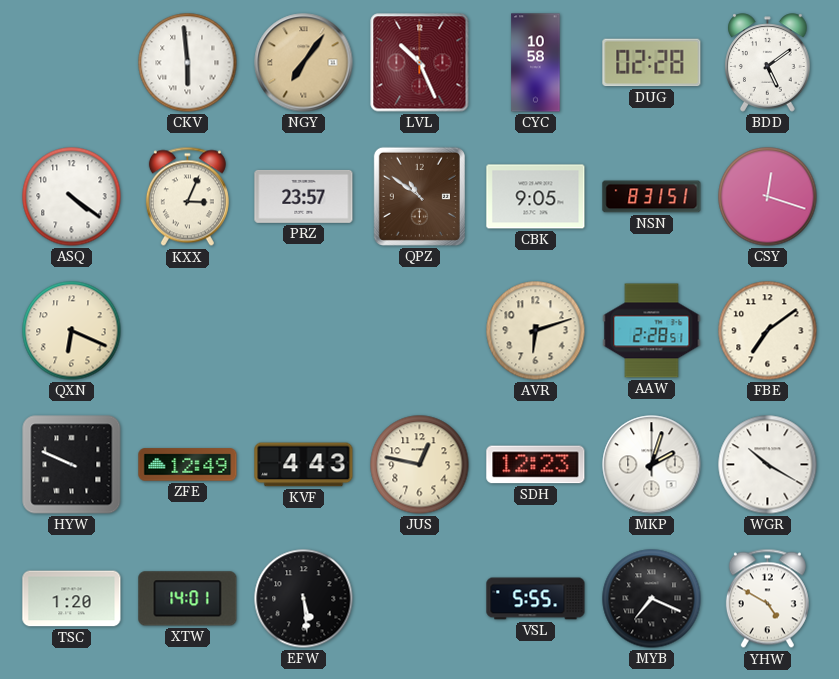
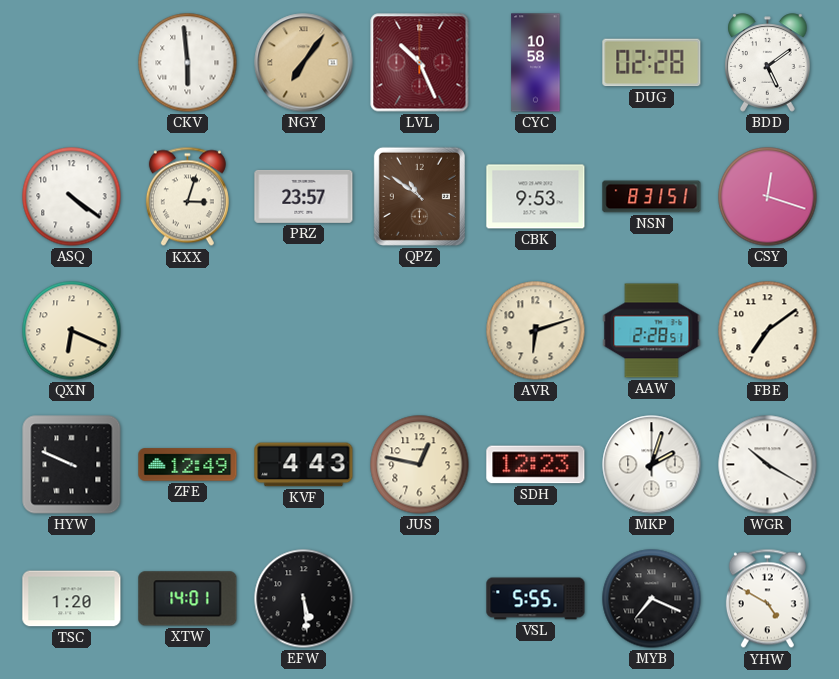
KXX: 3:04 -> 3:03 (187, 197)
CBK: 9:05 -> 9:53 (536, 197)
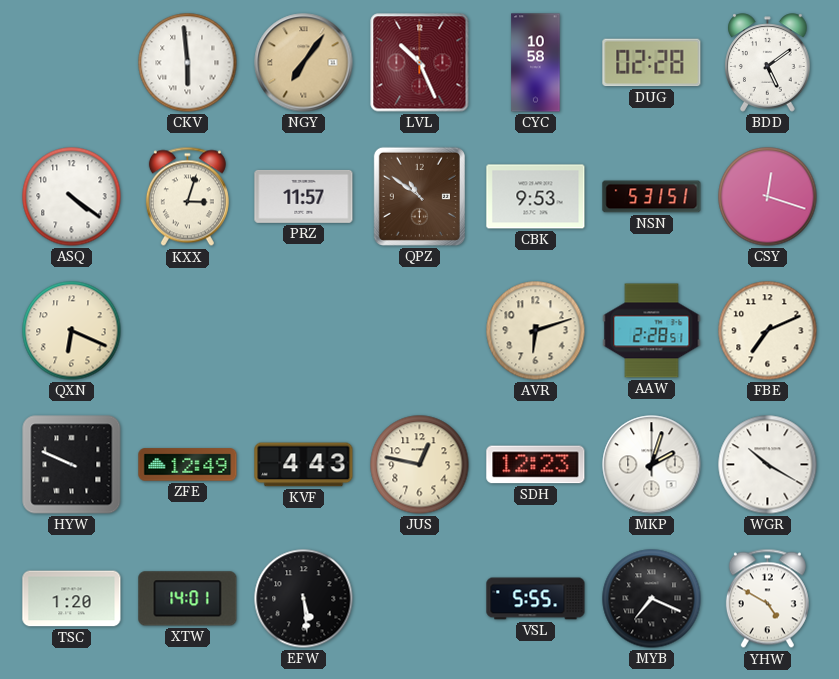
PRZ: 23:57 -> 11:57 (304, 196)
NSN: 8:31 -> 5:31 (652, 197)
FBE: 7:09 -> 7:11 (768, 331)
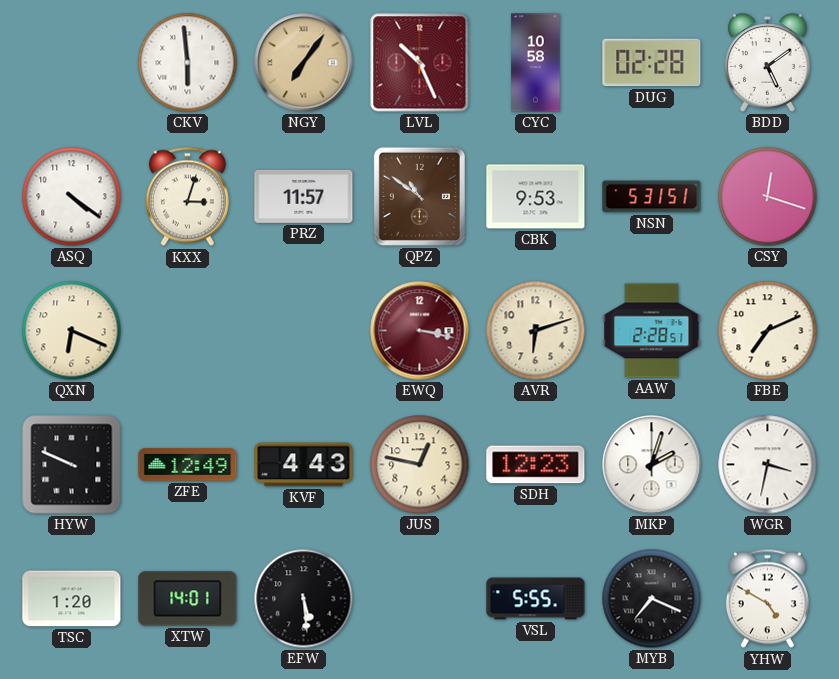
EWQ: none -> 3:17 (420, 331)
WGR: 10:20 -> 3:32 (768, 465)
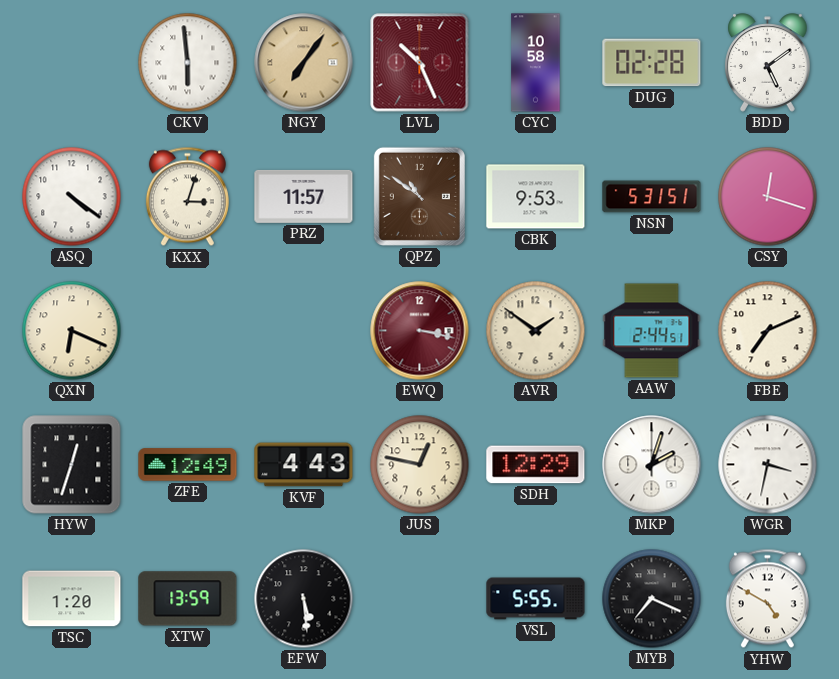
AVR: 6:12 -> 1:51 (536, 331)
AAW: 2:28 -> 2:44 (652, 331)
HYW: 9:49 -> 12:33 (72, 465)
SDH: 12:23 -> 12:29 (536, 465)
XTW: 14:01 -> 13:59 (188, 599)
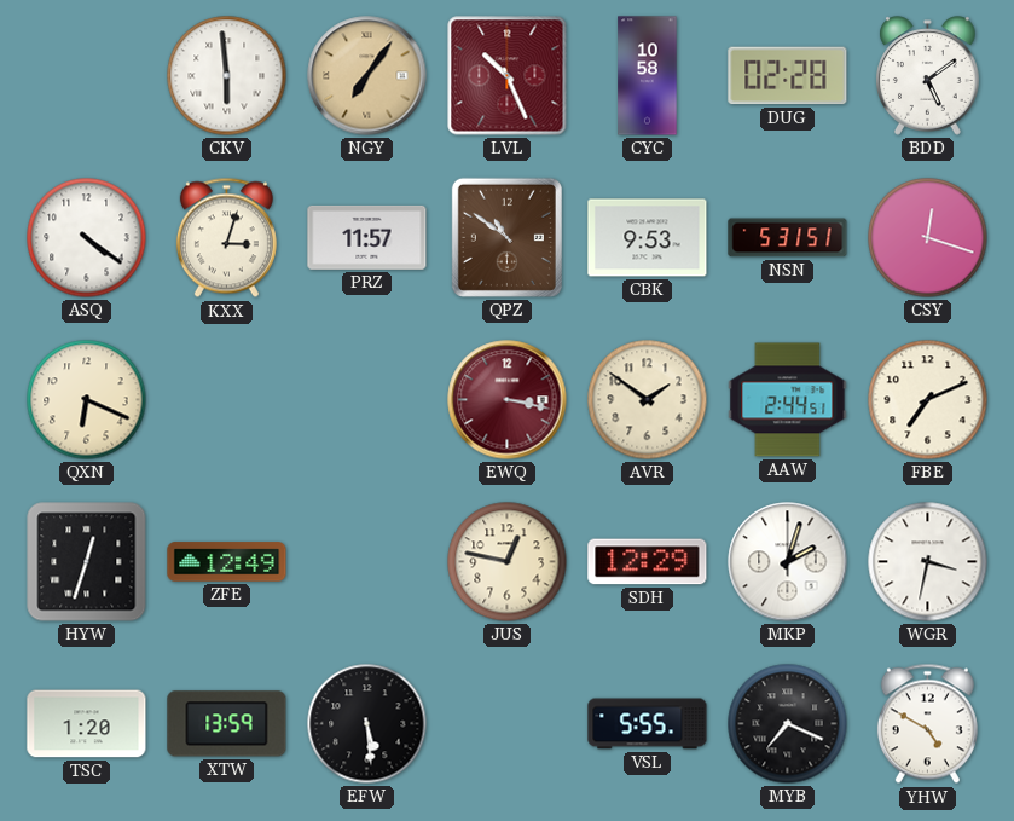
KVF: 4:43 -> none (304, 465)
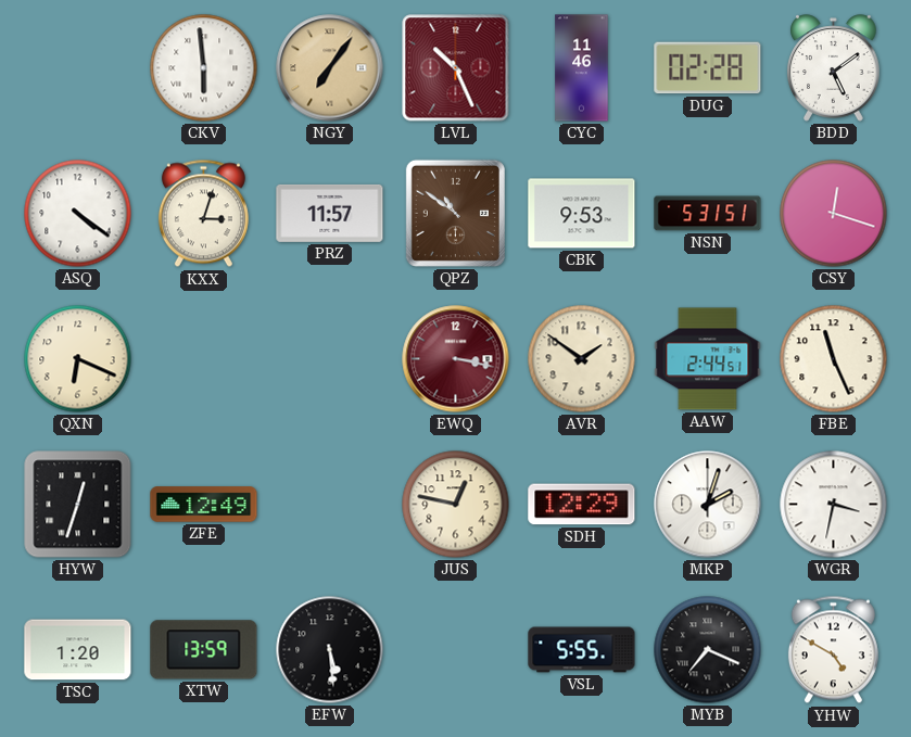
CYC: 10:58 -> 11:46 (582, 68)
FBE: 7:11 -> 11:26 (834, 359)
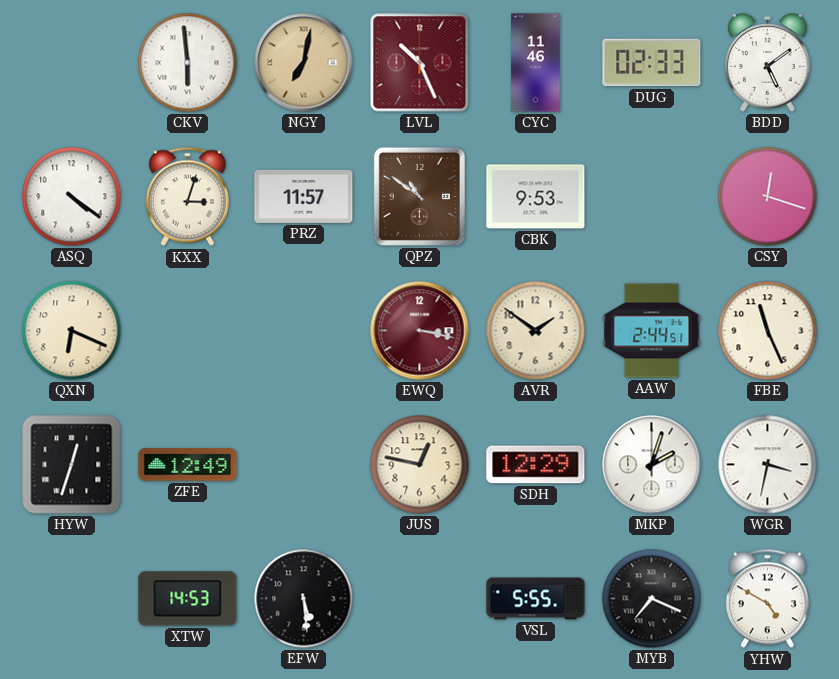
NGY: 7:06 -> 7:02 (304, 63)
DUG: 02:28 -> 02:33 (652, 63)
NSN: 5:31 -> none (708, 214)
TSC: 1:20 -> none (78, 650)
XTW: 13:59 -> 14:53 (188, 599)
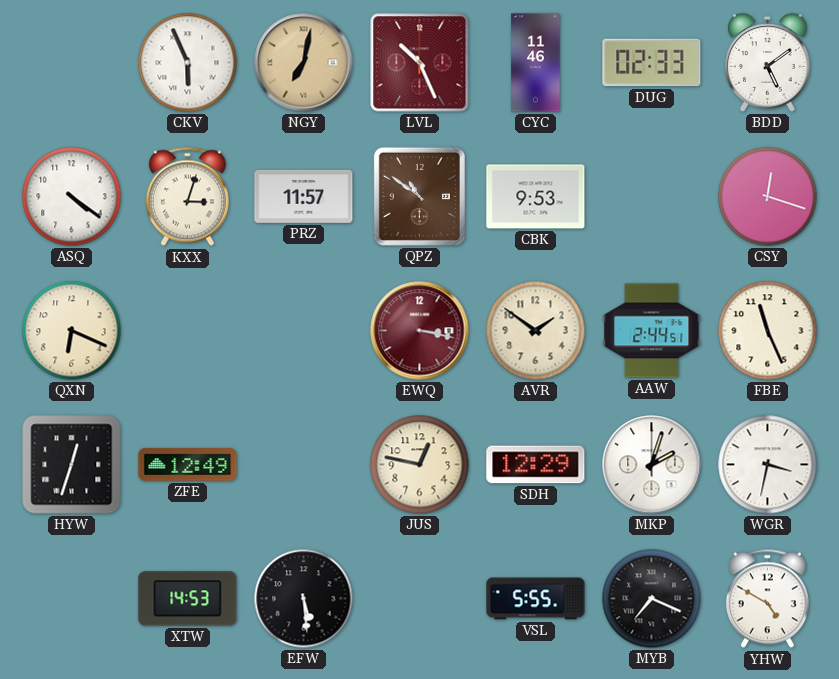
CKV: 5:59 -> 5:56 (188, 63)
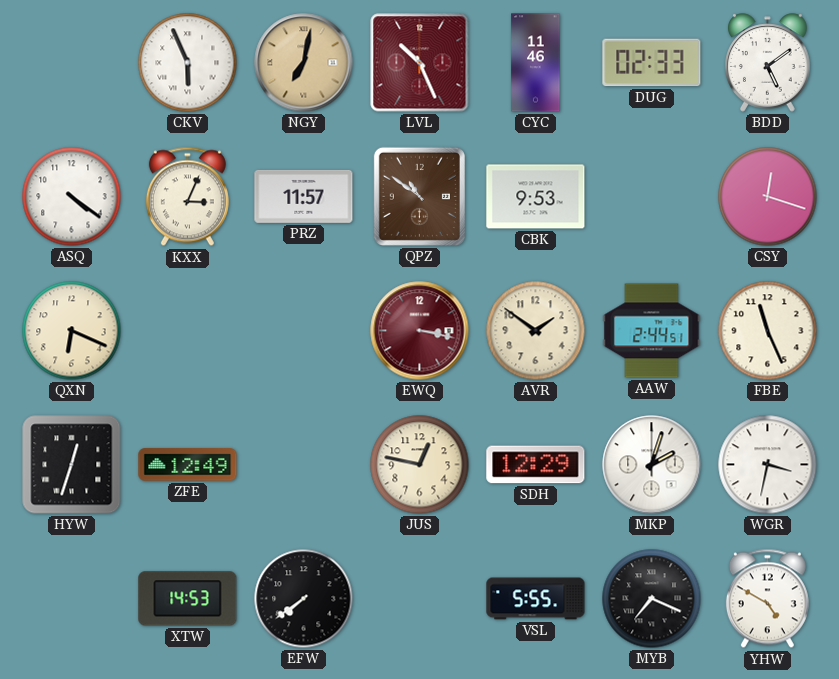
KXX: 3:03 -> 3:04 (187, 197)
EFW: 5:29 -> 7:39 (304, 599)
